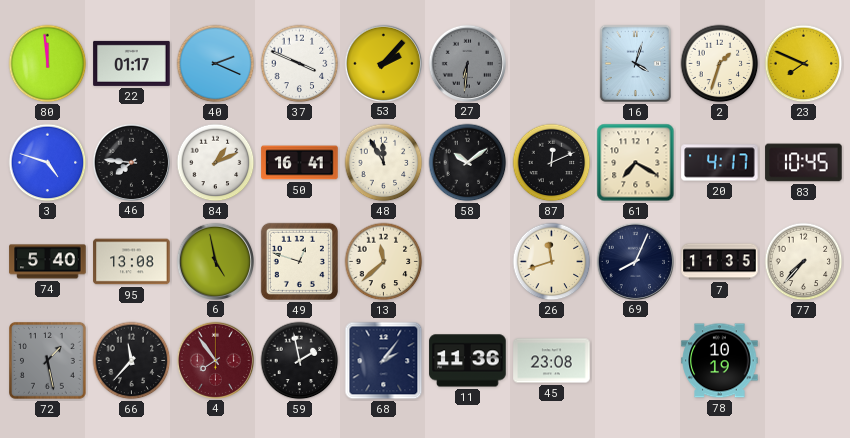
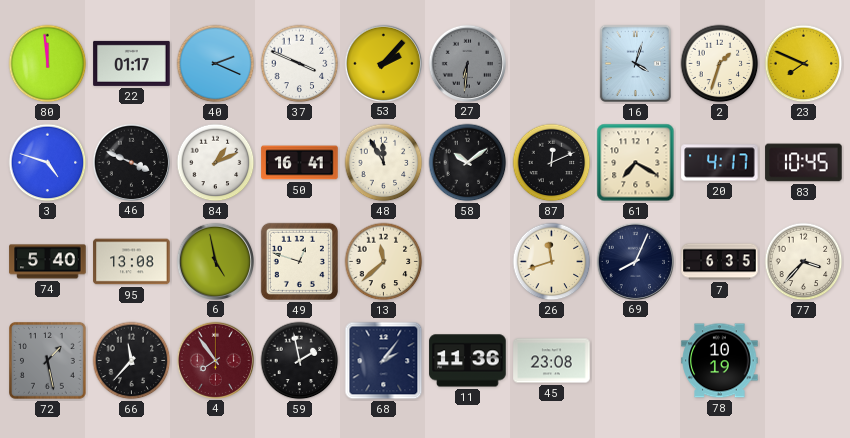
46: 7:46 -> 3:49 (131, 162)
7: 11:35 -> 6:35 (720, 262)
77: 7:37 -> 3:37 (804, 262)
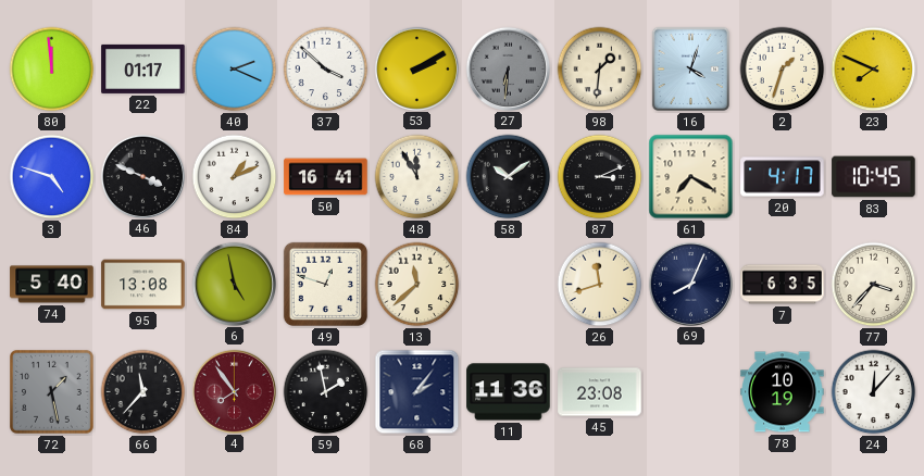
37: 3:49 -> 3:52 (326, 70)
53: 2:07 -> 2:10 (416, 68)
98: none -> 1:31 (600, 70)
87: 12:11 -> 3:11 (600, 177)
24: none -> 12:07 (874, 392)
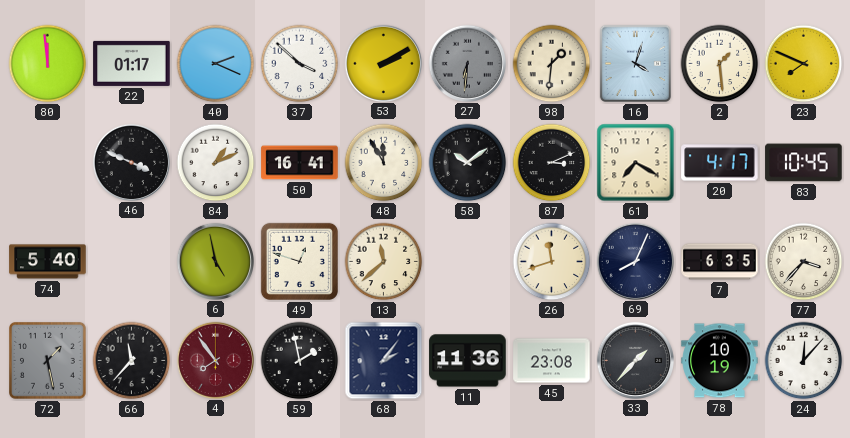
2: 1:33 -> 1:29 (720, 64)
3: 4:48 -> none (52, 177)
95: 13:08 -> none (143, 285)
33: none -> 1:37 (635, 360)
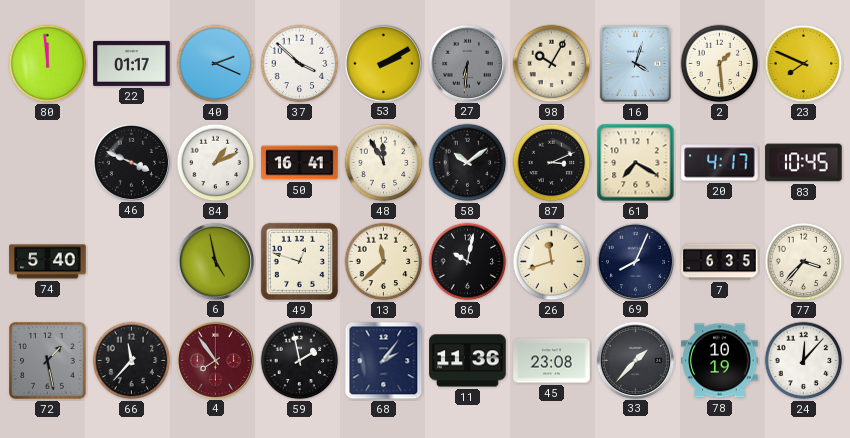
98: 1:31 -> 10:05 (552, 64)
86: none -> 10:02 (468, 262)
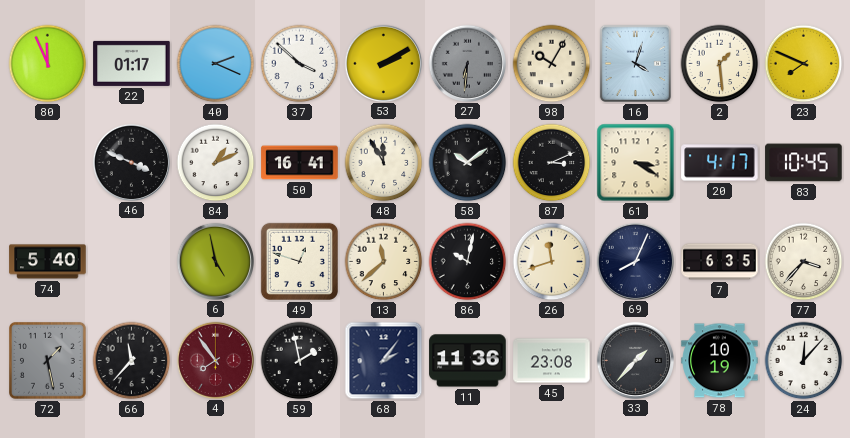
80: 11:59 -> 11:56 (48, 64)
61: 7:20 -> 3:20 (636, 163)
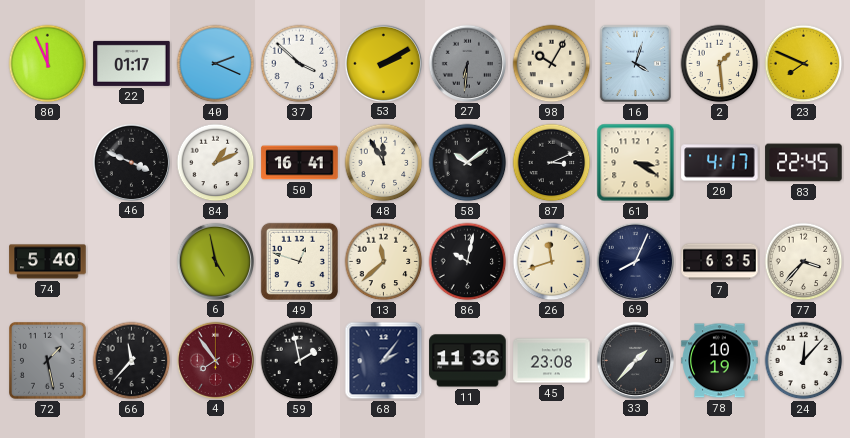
83: 10:45 -> 22:45 (804, 163)
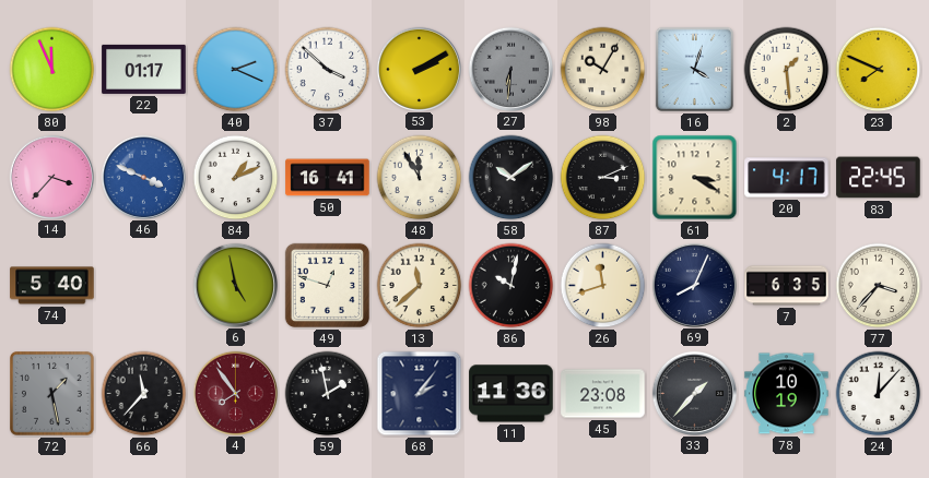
14: none -> 3:37 (51, 177)
46 dial: black -> blue (143, 177)
